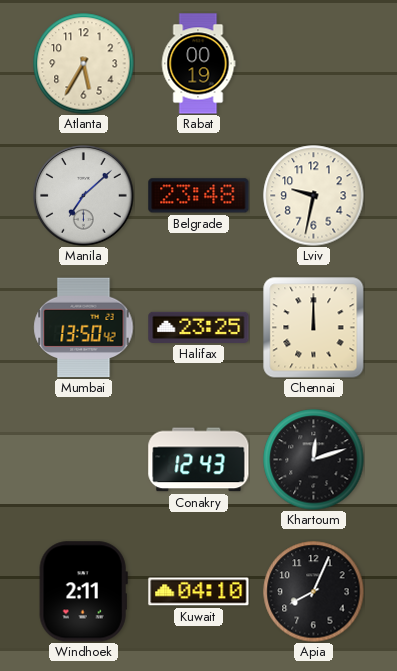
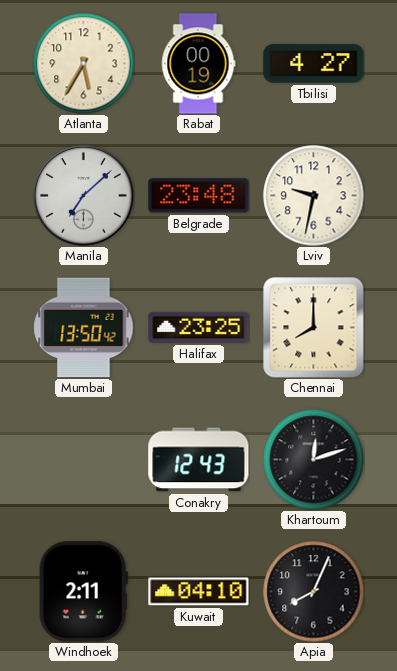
Tbilisi: none -> 4:27 (314, 64)
Chennai: 12:00 -> 8:00 (313, 327)
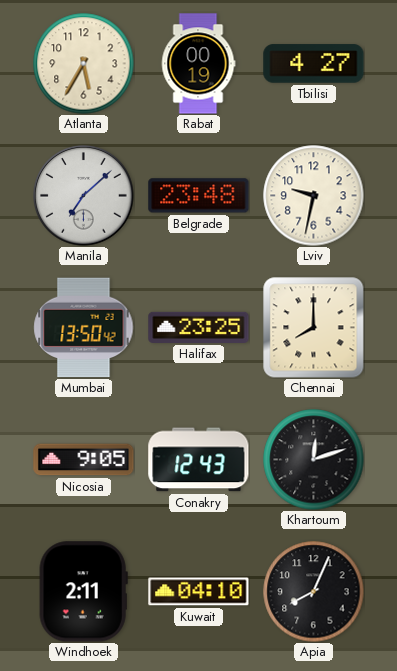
Nicosia: none -> 9:05 (84, 460)
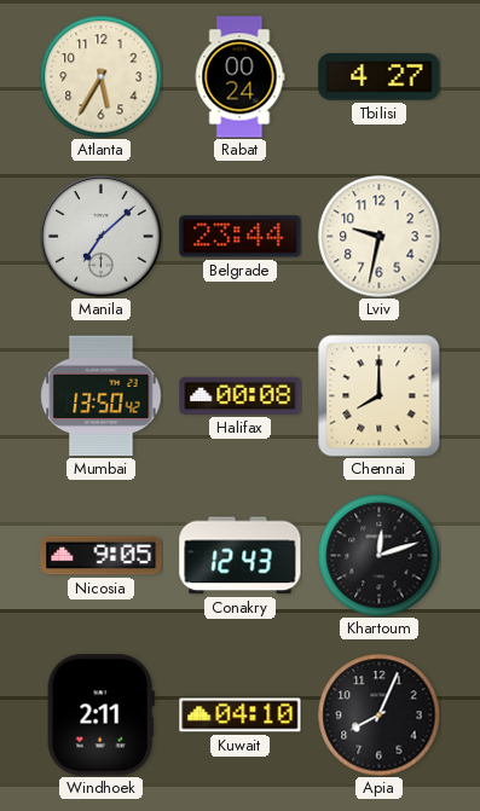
Rabat: 00:19 -> 00:24 (239, 77)
Belgrade: 23:48 -> 23:44 (241, 237)
Halifax: 23:25 -> 00:08 (241, 395)
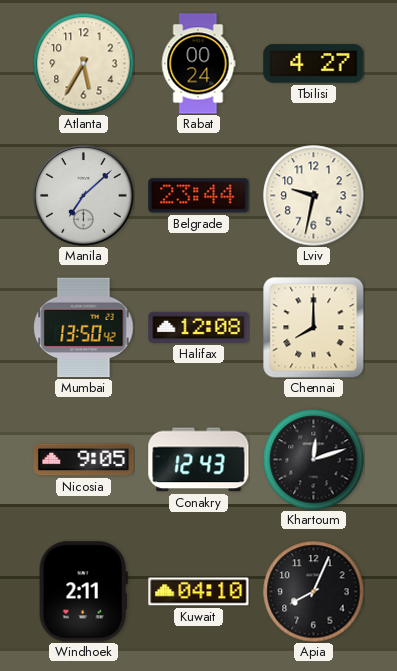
Halifax: 00:08 -> 12:08 (199, 327)
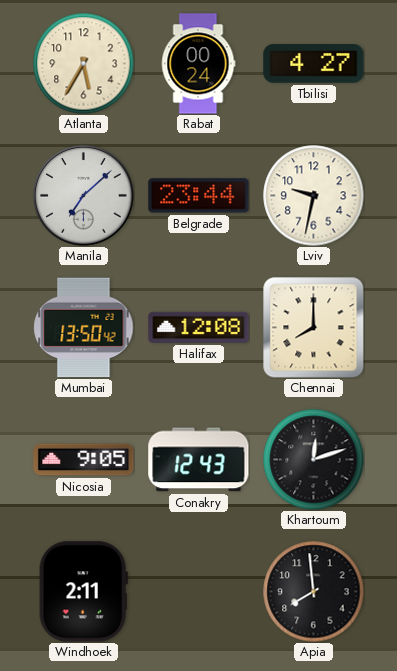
Kuwait: 04:10 -> none (199, 592)
Apia: 8:04 -> 7:59 (314, 592)
